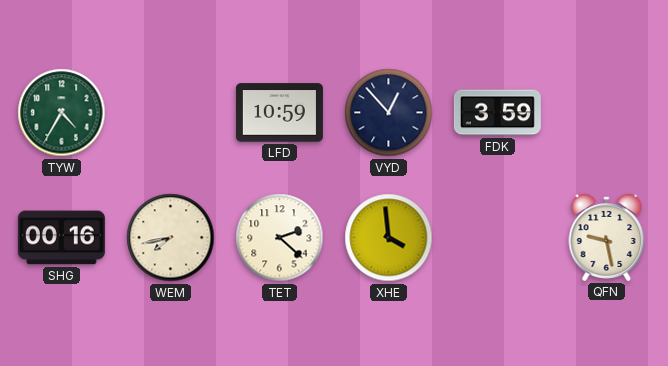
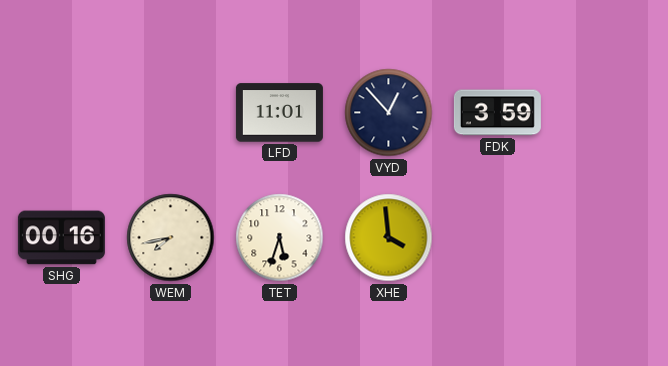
TYW: 4:35 -> none (62, 113)
LFD: 10:59 -> 11:01 (279, 113)
TET: 2:22 -> 5:33 (280, 238)
QFN: 9:28 -> none (607, 237)
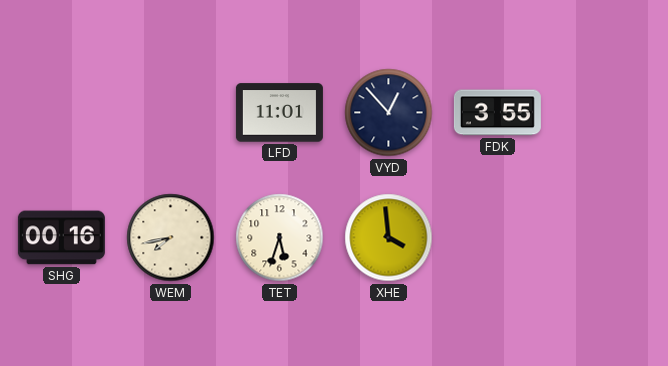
FDK: 3:59 -> 3:55 (497, 113)
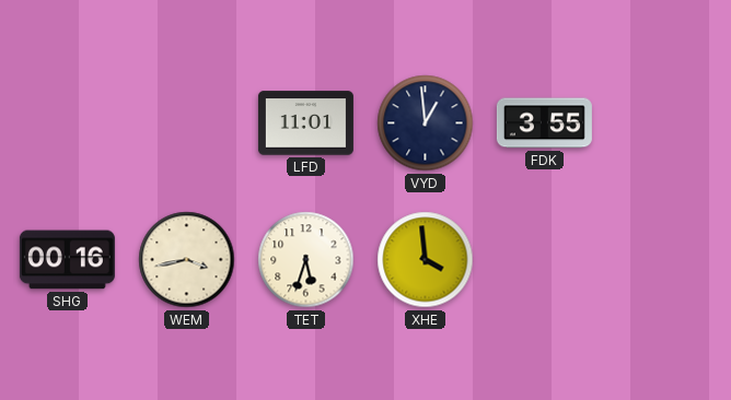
VYD: 12:53 -> 12:59 (426, 123)
WEM: 7:43 -> 3:43 (187, 260)
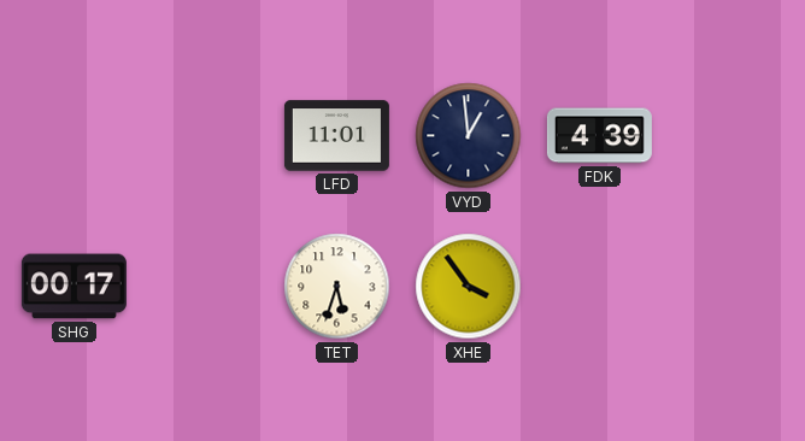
FDK: 3:55 -> 4:39 (599, 136)
SHG: 00:16 -> 00:17 (74, 287)
WEM: 3:43 -> none (187, 260)
XHE: 3:59 -> 3:54 (469, 287)
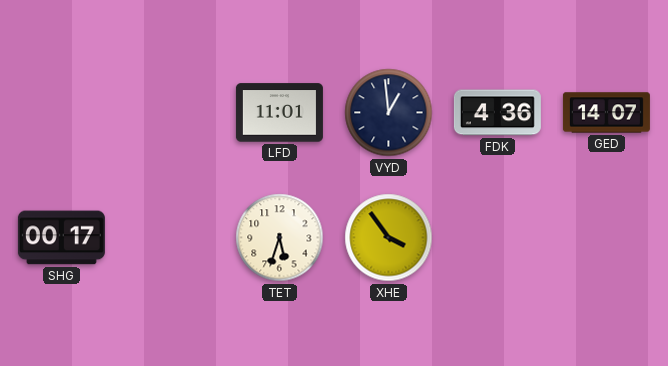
FDK: 4:39 -> 4:36 (497, 113)
GED: none -> 14:07 (606, 113)
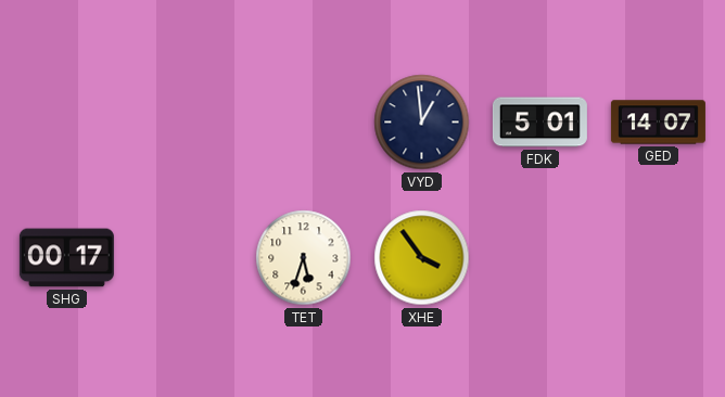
LFD: 11:01 -> none (279, 113)
FDK: 4:36 -> 5:01 (539, 123)
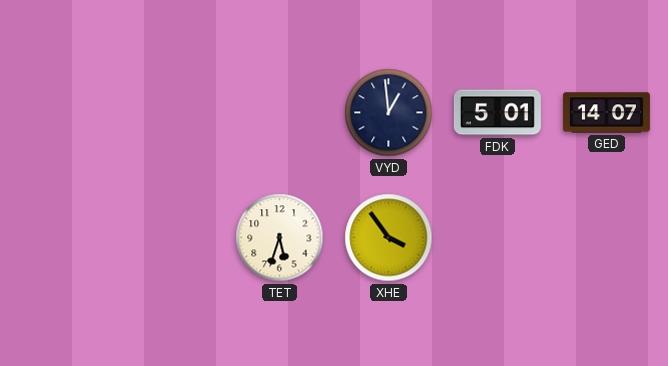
SHG: 00:17 -> none (66, 258)
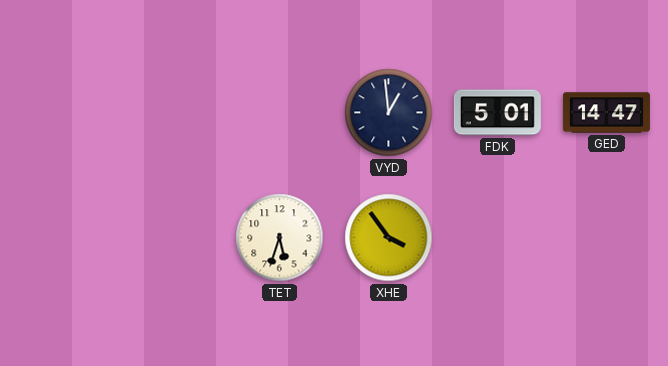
GED: 14:07 -> 14:47 (606, 113)
